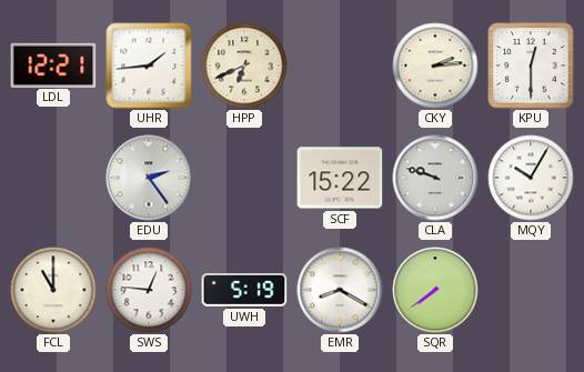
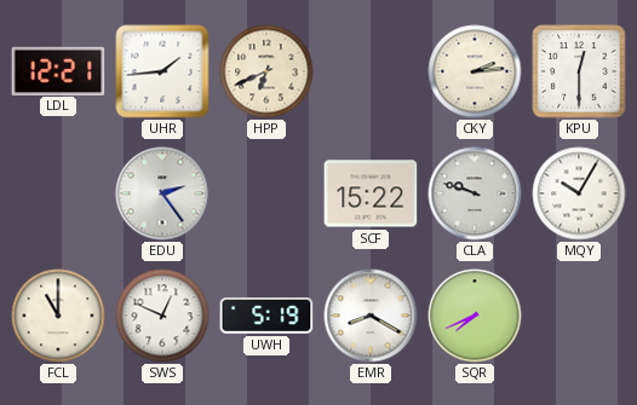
SWS: 12:46 -> 12:49 (162, 316)
SQR: 7:39 -> 7:41 (475, 316)
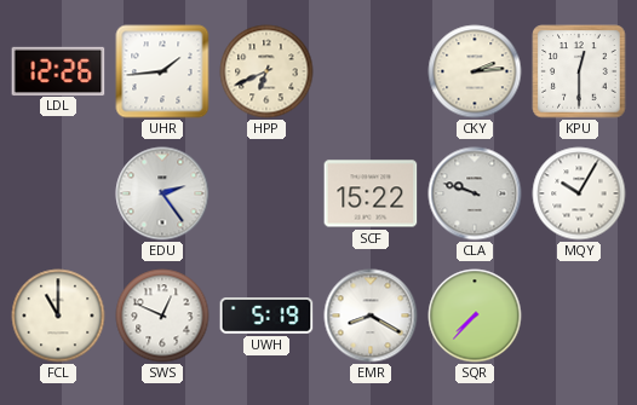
LDL: 12:21 -> 12:26 (58, 70)
SQR: 7:41 -> 7:37 (475, 316)
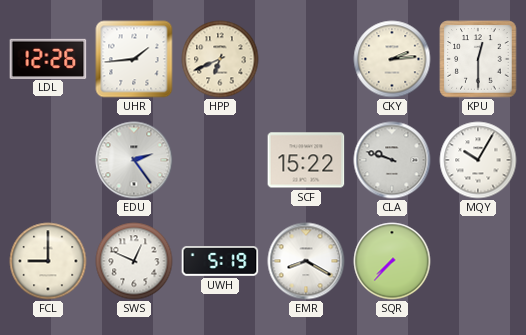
FCL: 11:00 -> 9:00 (48, 261)
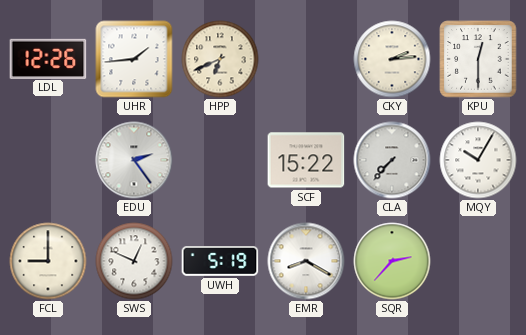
CLA: 9:48 -> 7:37 (392, 160)
SQR: 7:37 -> 2:37 (392, 261)
